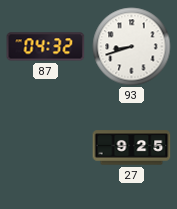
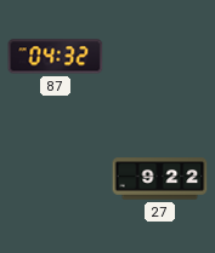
93: 8:42 -> none (132, 47)
27: 9:25 -> 9:22 (160, 179)
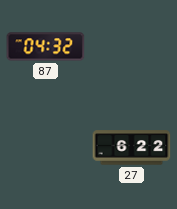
27: 9:22 -> 6:22 (132, 148)
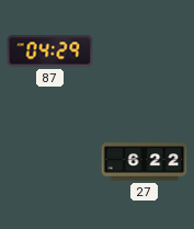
87: 04:32 -> 04:29 (50, 51)
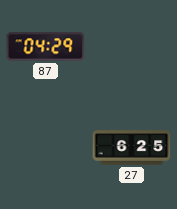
27: 6:22 -> 6:25 (132, 148)
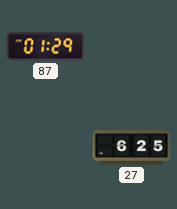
87: 04:29 -> 01:29 (46, 47)
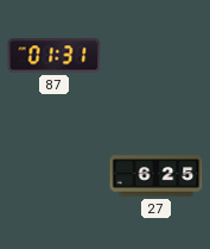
87: 01:29 -> 01:31 (55, 56)
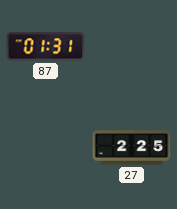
27: 6:25 -> 2:25 (132, 148)
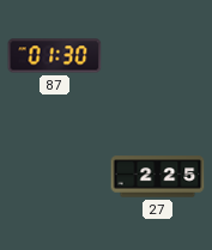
87: 01:31 -> 01:30 (55, 56)
